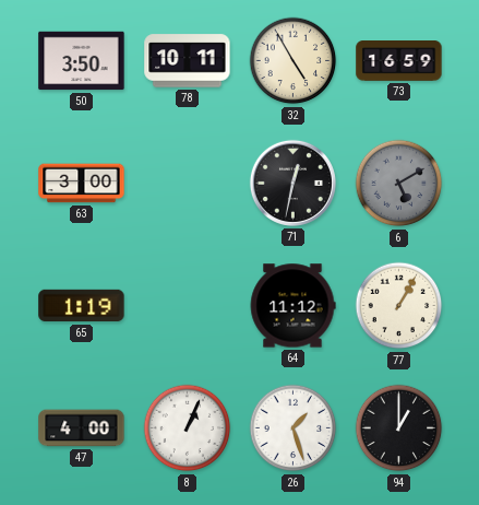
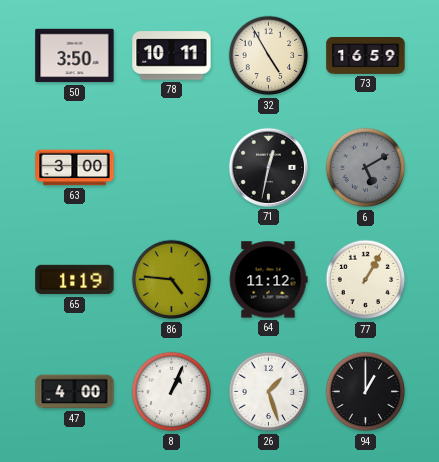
86: none -> 4:46 (172, 280)
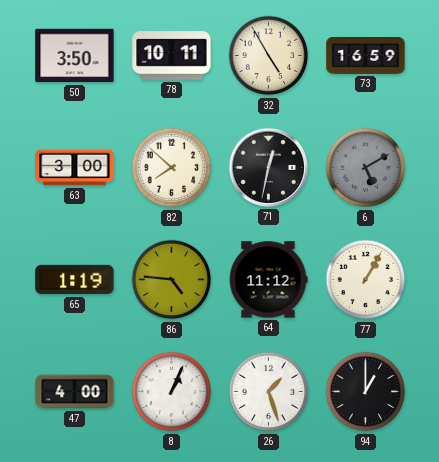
82: none -> 7:52 (172, 168)
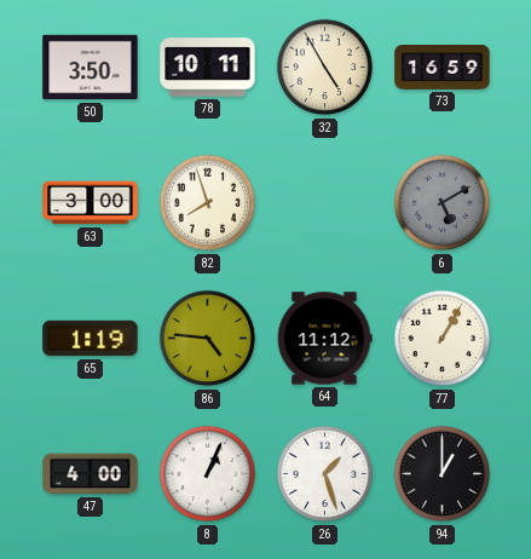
82: 7:52 -> 7:57 (208, 203)
71: 12:32 -> none (268, 167)
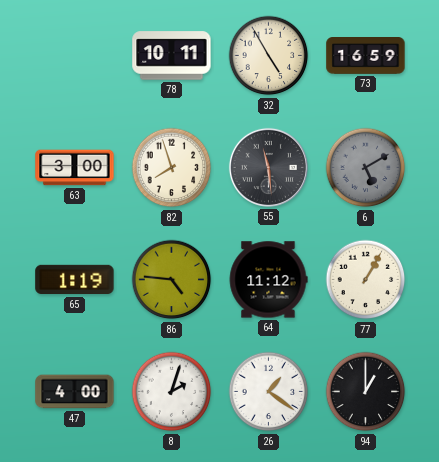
50: 3:50 -> none (91, 68)
55: none -> 11:29 (268, 167)
8: 1:04 -> 2:03 (172, 392)
26: 1:27 -> 1:21 (269, 392)
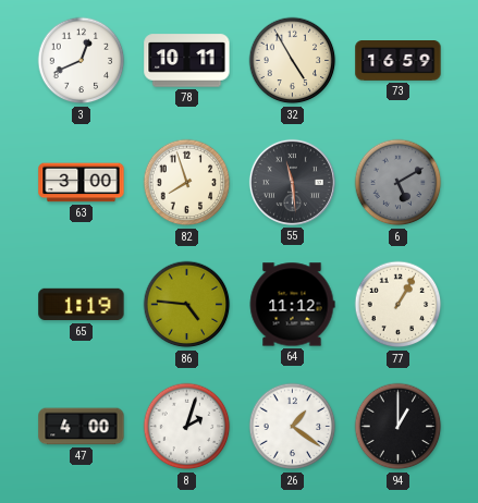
3: none -> 12:41 (82, 61)
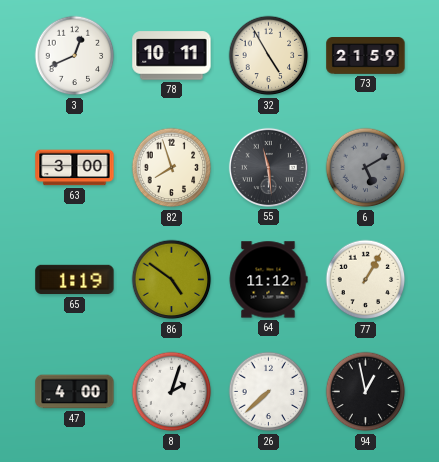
73: 16:59 -> 21:59 (366, 56)
86: 4:46 -> 4:51 (172, 280)
26: 1:21 -> 7:38 (269, 392)
94: 1:00 -> 12:58 (366, 392)
